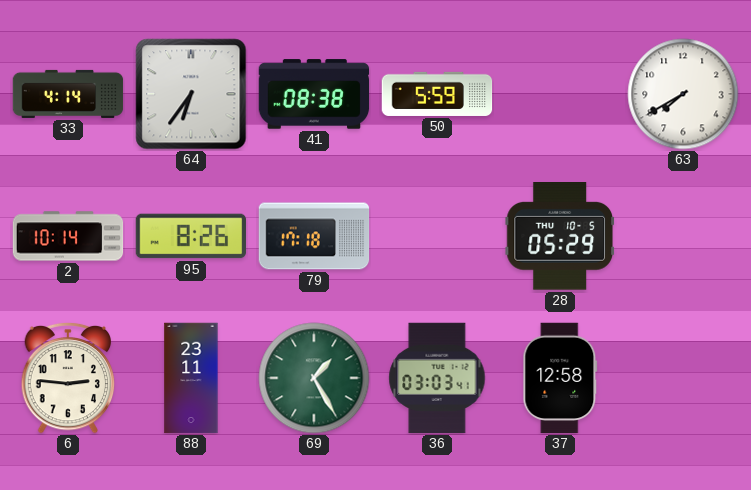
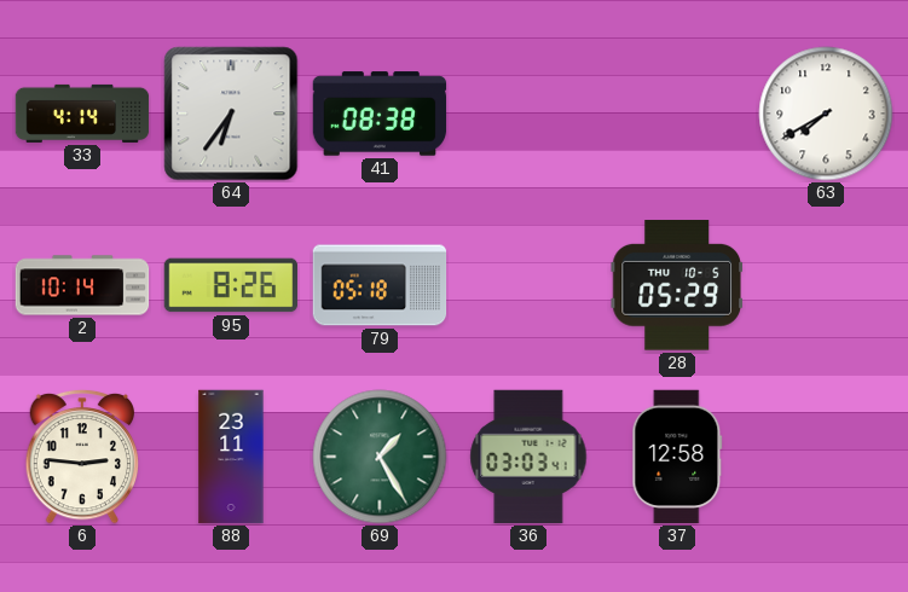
50: 5:59 -> none (437, 94)
79: 17:18 -> 05:18 (380, 285)
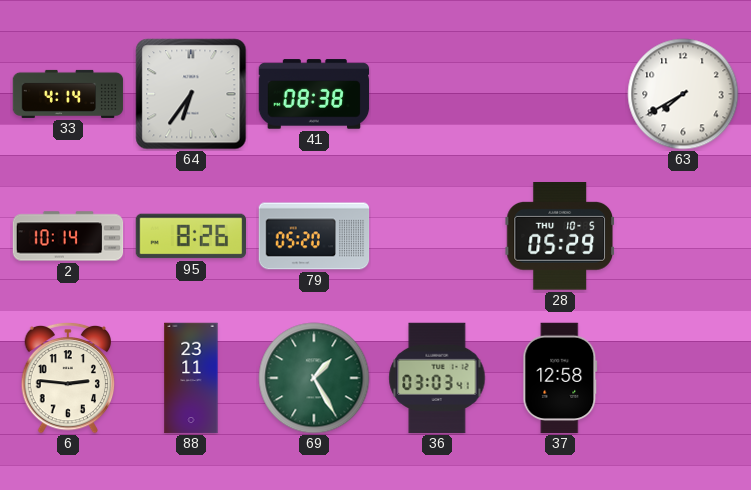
79: 05:18 -> 05:20 (314, 236)
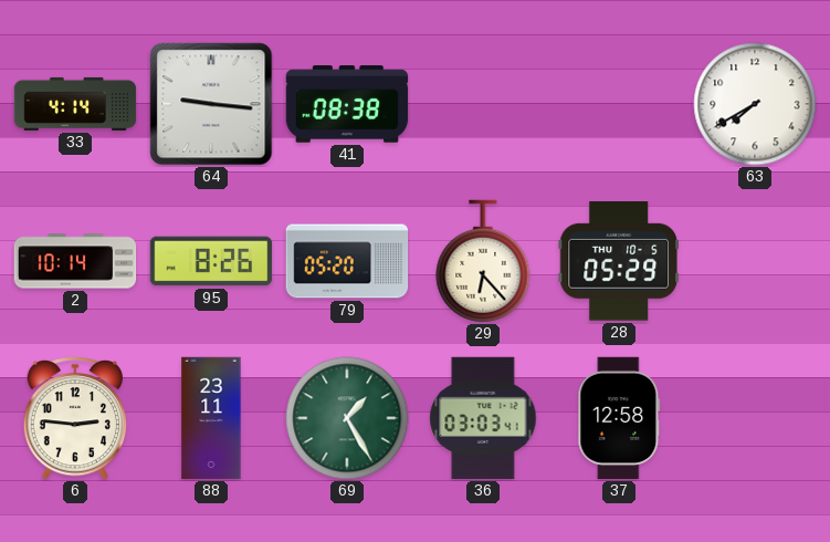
64: 6:36 -> 9:16 (211, 104)
29: none -> 6:23 (483, 261)
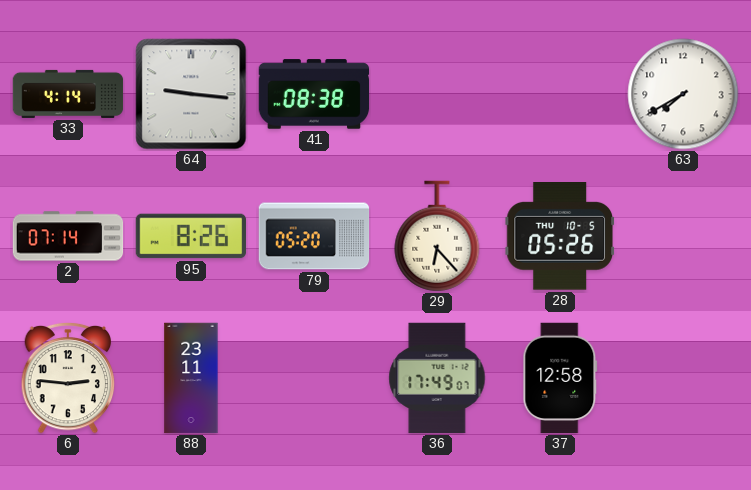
2: 10:14 -> 07:14 (68, 236)
28: 05:29 -> 05:26 (560, 237)
69: 1:25 -> none (347, 418)
36: 03:03 -> 17:49 (437, 378)
